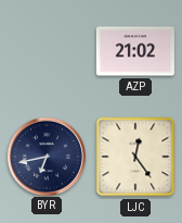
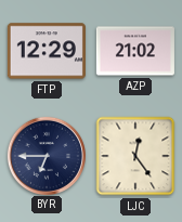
FTP: none -> 12:29 (47, 51)
BYR: 6:43 -> 6:45 (45, 155)
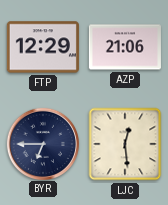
AZP: 21:02 -> 21:06 (125, 47)
LJC: 12:24 -> 12:29 (125, 144)
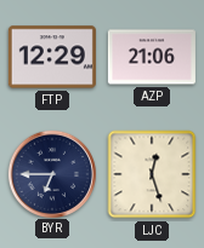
LJC: 12:29 -> 12:27 (152, 174)
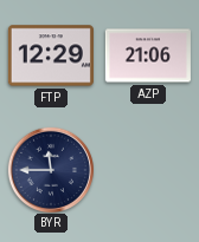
BYR: 6:45 -> 11:45 (50, 169)
LJC: 12:27 -> none (152, 174)
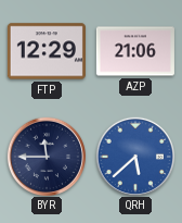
QRH: none -> 5:38 (134, 156)
